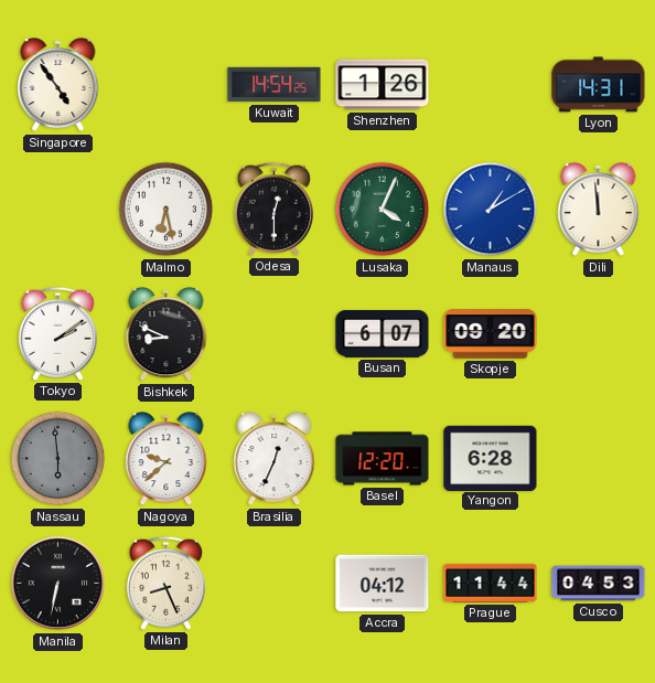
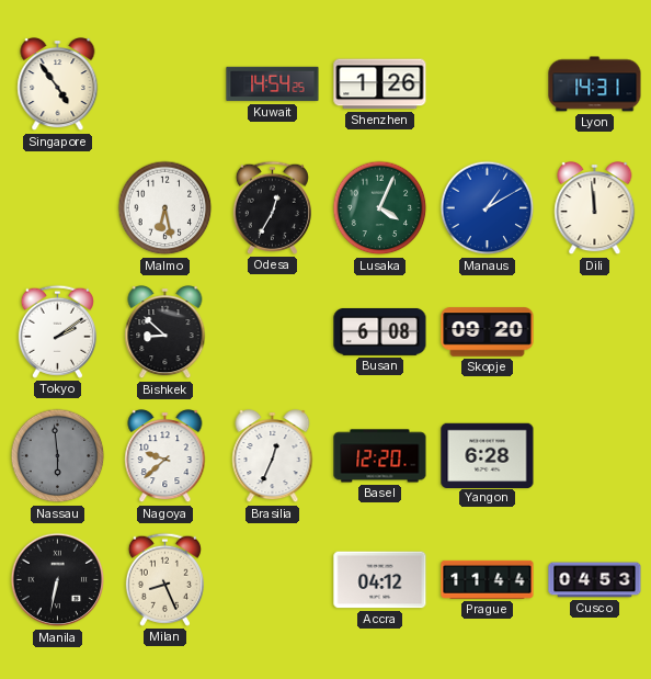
Odesa: 12:30 -> 12:35 (272, 207)
Bishkek: 8:49 -> 8:52 (165, 332)
Busan: 6:07 -> 6:08 (380, 331)
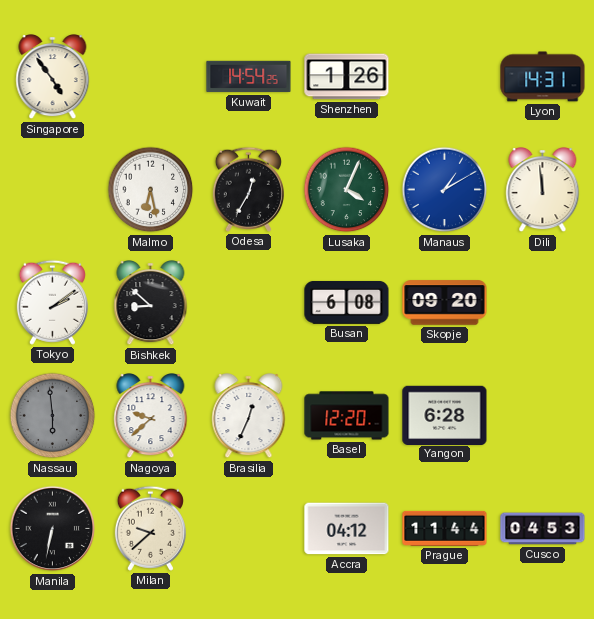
Milan: 8:26 -> 9:38 (150, 528)
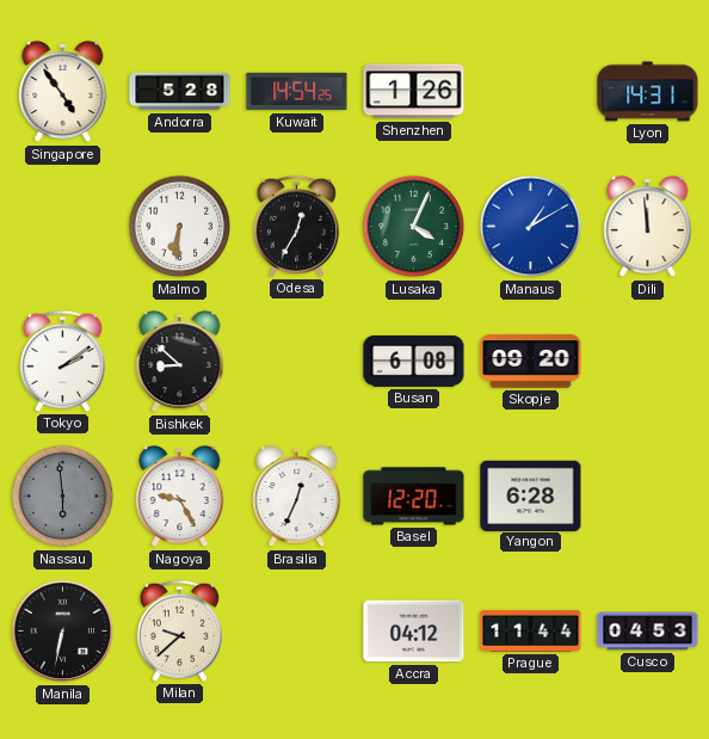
Andorra: none -> 5:28 (180, 92)
Malmo: 6:28 -> 6:31 (180, 227)
Nagoya: 9:38 -> 9:25 (180, 497)
